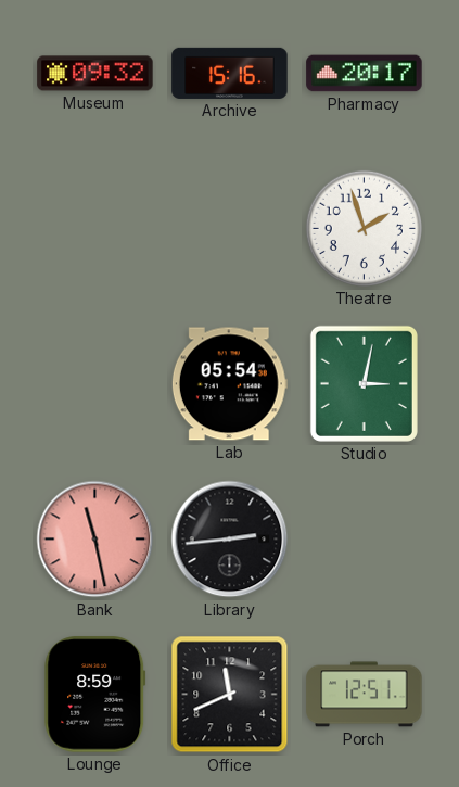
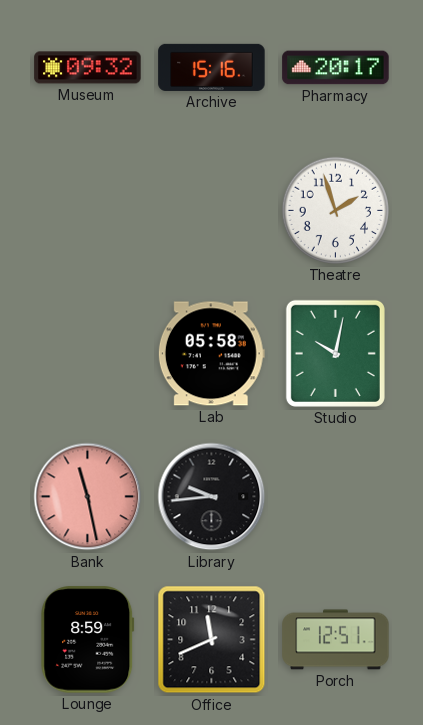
Lab: 05:54 -> 05:58 (211, 354)
Studio: 3:02 -> 10:02 (335, 353)
Library: 2:44 -> 9:44 (212, 497)
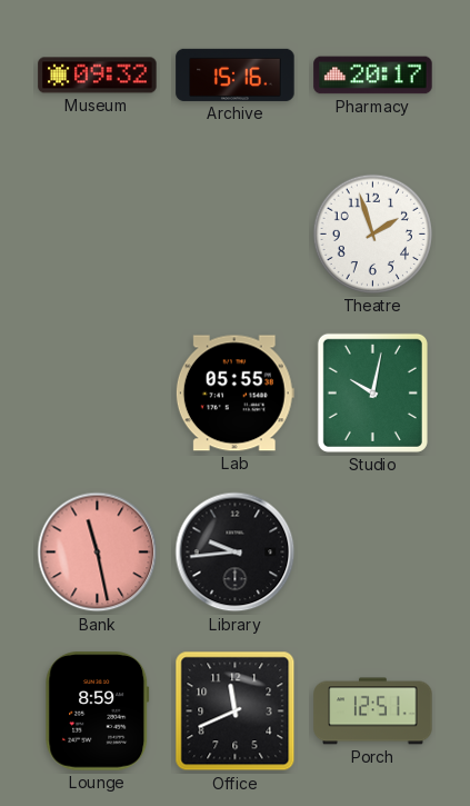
Lab: 05:58 -> 05:55 (234, 394)
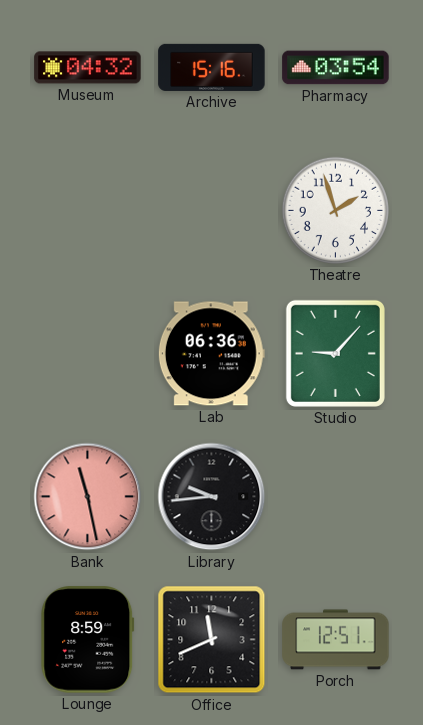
Museum: 09:32 -> 04:32 (88, 68)
Pharmacy: 20:17 -> 03:54 (336, 68)
Lab: 05:55 -> 06:36 (211, 354)
Studio: 10:02 -> 9:07 (335, 353)
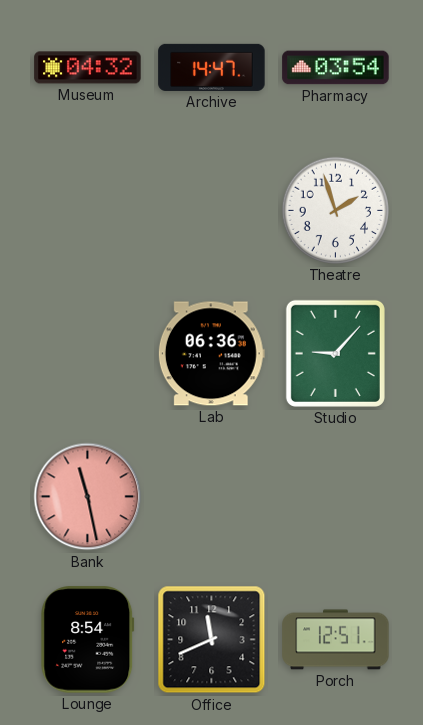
Archive: 15:16 -> 14:47 (212, 67)
Library: 9:44 -> none (212, 497)
Lounge: 8:59 -> 8:54 (88, 640)
